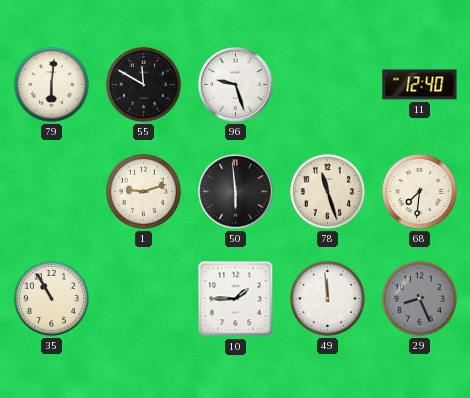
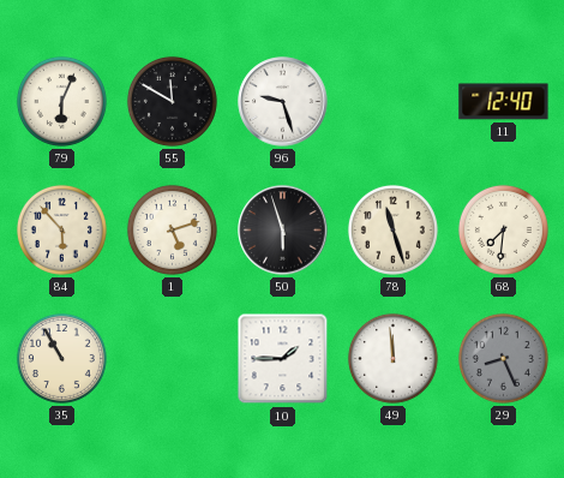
79: 6:01 -> 6:04 (61, 101)
84: none -> 5:53 (61, 229)
1: 9:12 -> 5:12 (172, 229)
50: 5:59 -> 5:57 (283, 231)
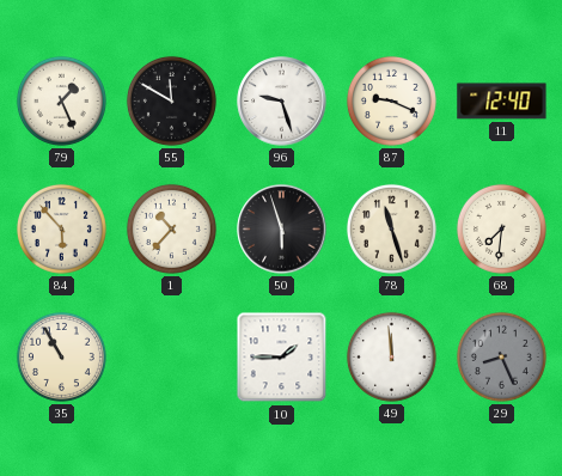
79: 6:04 -> 1:26 (61, 100)
87: none -> 9:19 (391, 100)
1: 5:12 -> 10:37 (171, 228)
